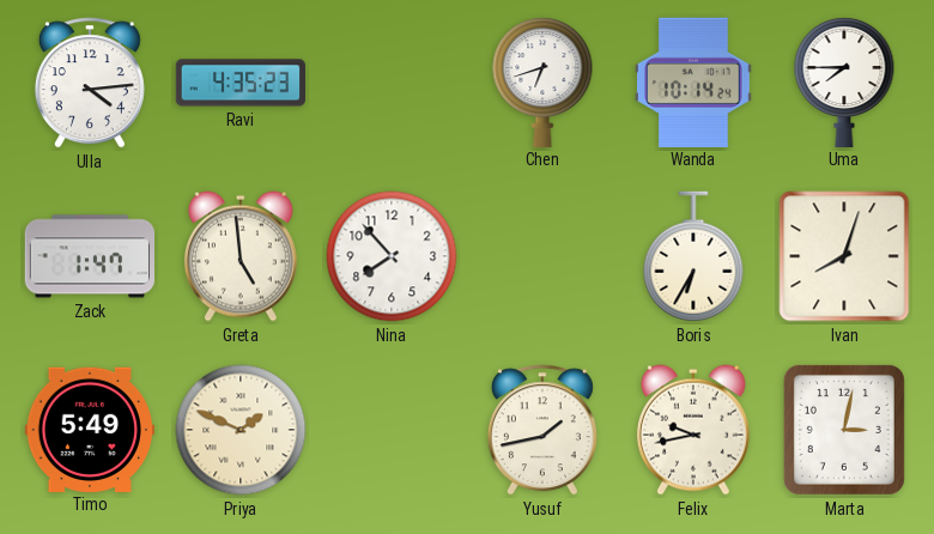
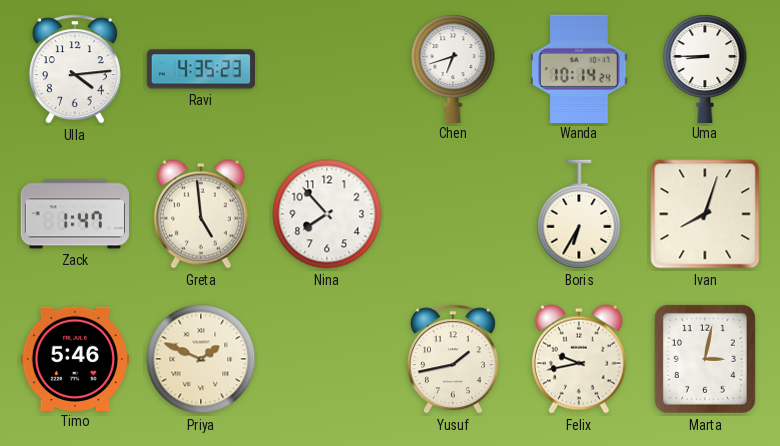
Uma: 7:45 -> 8:45 (705, 68)
Timo: 5:49 -> 5:46 (74, 358)
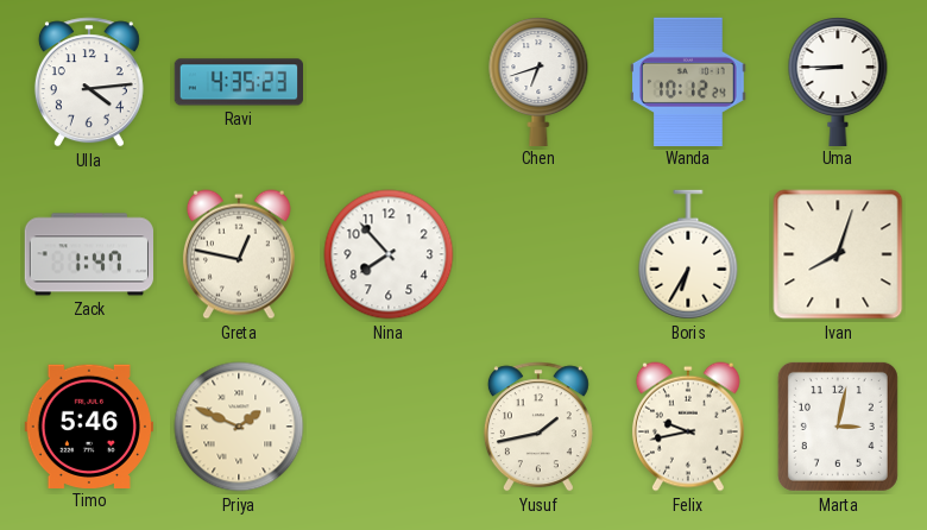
Wanda: 10:14 -> 10:12 (689, 81)
Greta: 4:59 -> 12:47 (239, 254)
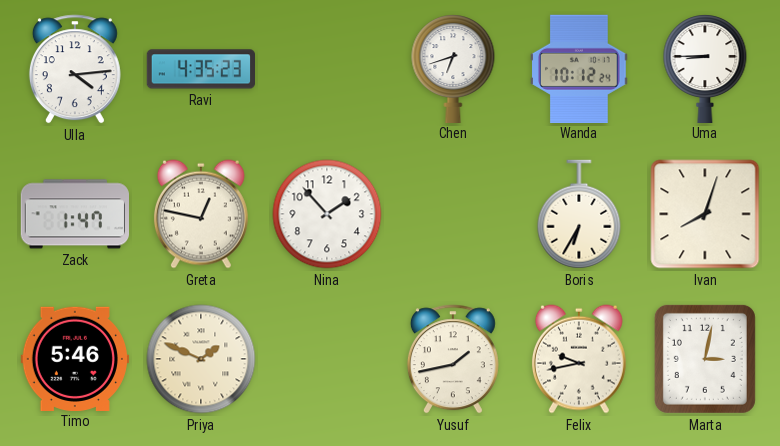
Nina: 7:53 -> 1:53 (327, 214)
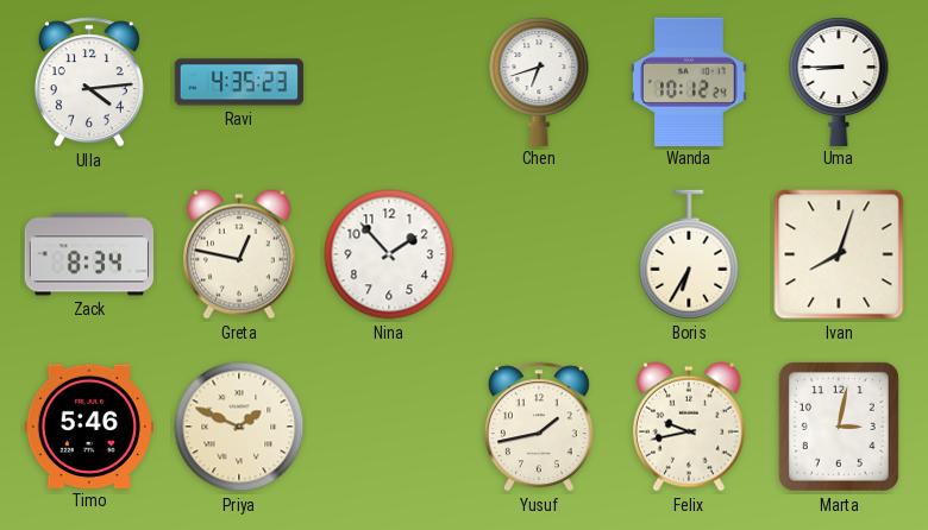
Zack: 1:47 -> 8:34 (88, 254)
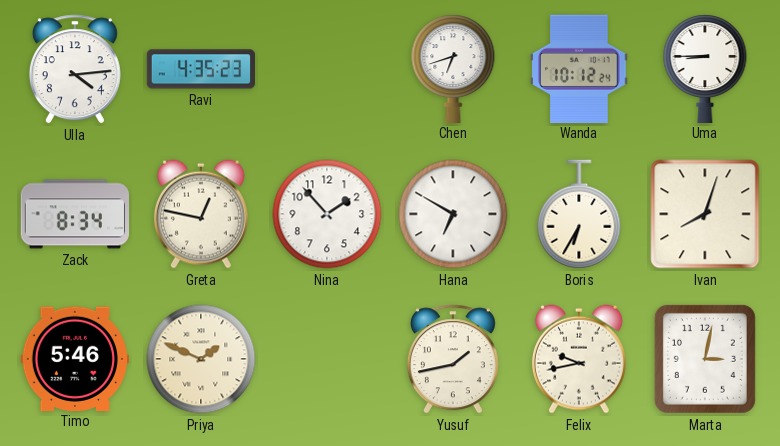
Hana: none -> 6:50 (453, 214)
